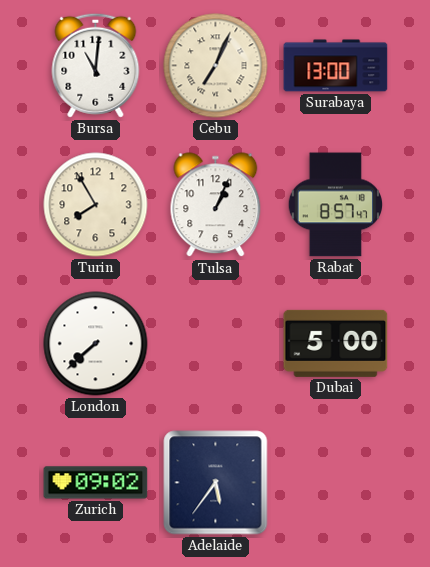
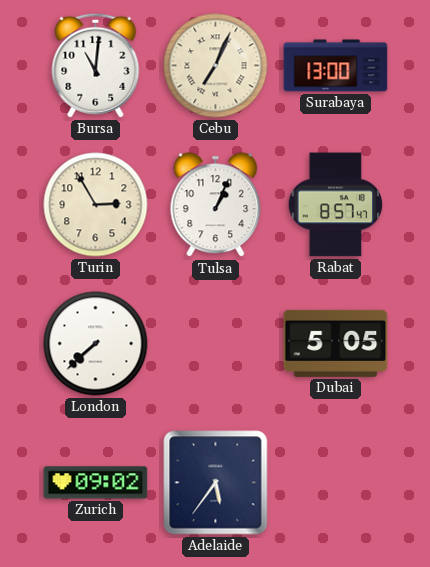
Turin: 7:55 -> 2:55 (96, 205)
Dubai: 5:00 -> 5:05 (336, 343)
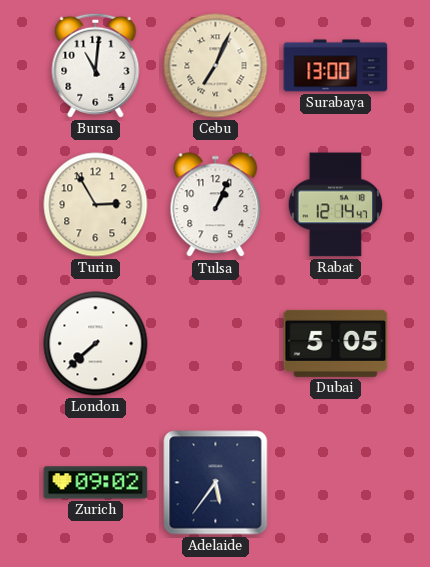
Rabat: 8:57 -> 12:14 (335, 205)
